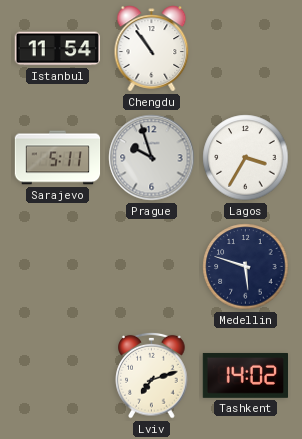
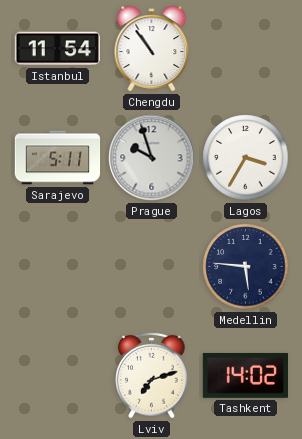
Medellin: 5:48 -> 5:46 (246, 267)
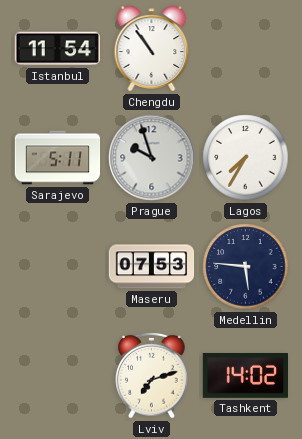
Lagos: 3:35 -> 7:35 (246, 158)
Maseru: none -> 07:53 (152, 267)
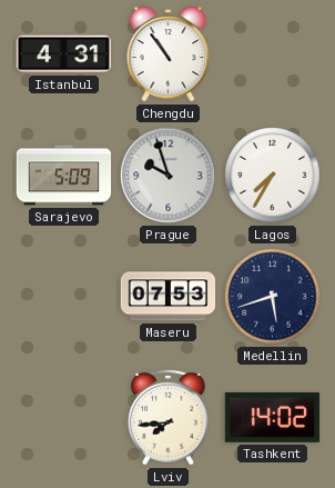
Istanbul: 11:54 -> 4:31 (63, 54)
Sarajevo: 5:11 -> 5:09 (64, 176)
Medellin: 5:46 -> 5:42 (273, 297)
Lviv: 7:12 -> 7:44 (169, 417)
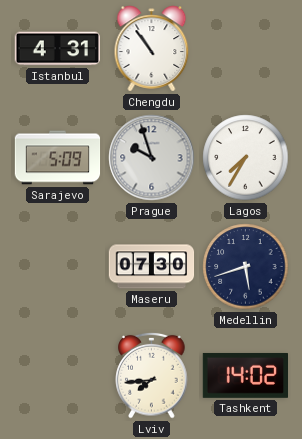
Maseru: 07:53 -> 07:30 (152, 267)
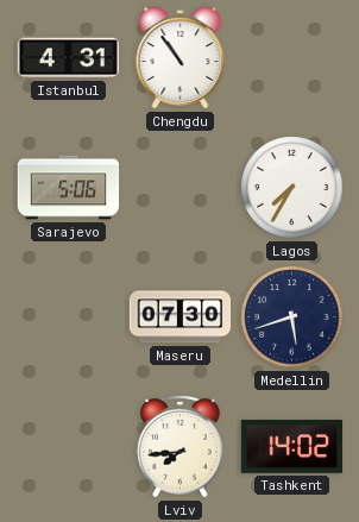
Sarajevo: 5:09 -> 5:06 (69, 188)
Prague: 9:57 -> none (152, 158)
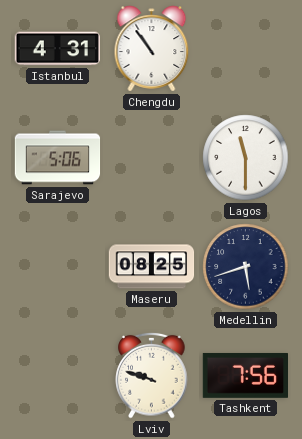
Lagos: 7:35 -> 11:30 (246, 158)
Maseru: 07:30 -> 08:25 (152, 267)
Lviv: 7:44 -> 9:48 (152, 375)
Tashkent: 14:02 -> 7:56 (245, 375)
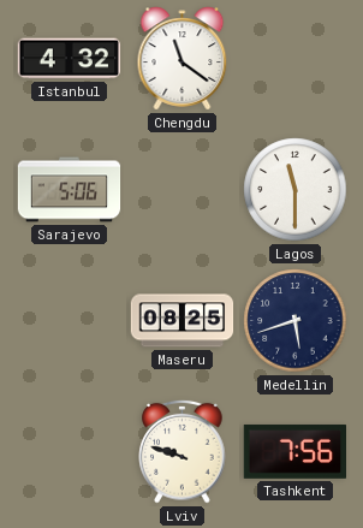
Istanbul: 4:31 -> 4:32 (69, 59)
Chengdu: 10:54 -> 11:21 (183, 59)
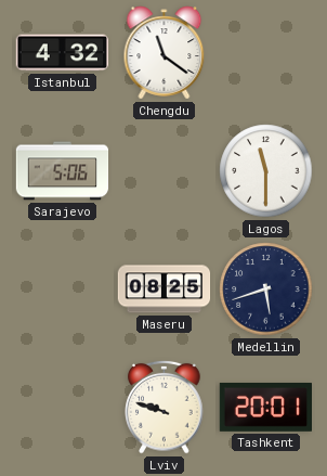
Tashkent: 7:56 -> 20:01 (265, 407)
